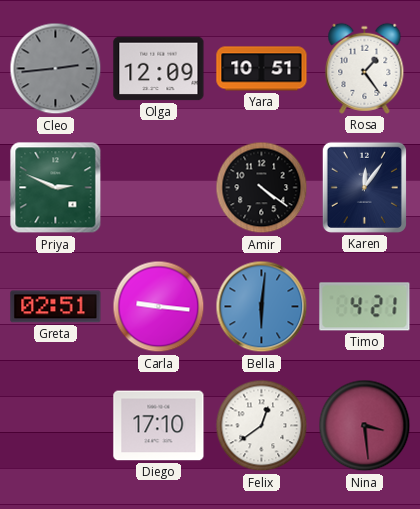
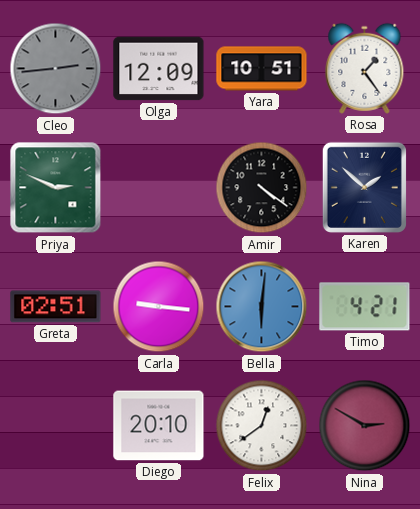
Karen: 12:06 -> 1:52 (364, 187)
Diego: 17:10 -> 20:10 (159, 426)
Nina: 3:29 -> 2:50 (365, 426)
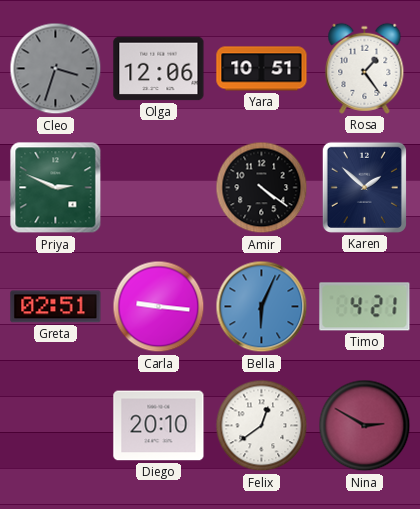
Cleo: 2:44 -> 3:33 (56, 69)
Olga: 12:09 -> 12:06 (159, 69)
Bella: 6:01 -> 6:04 (262, 307)
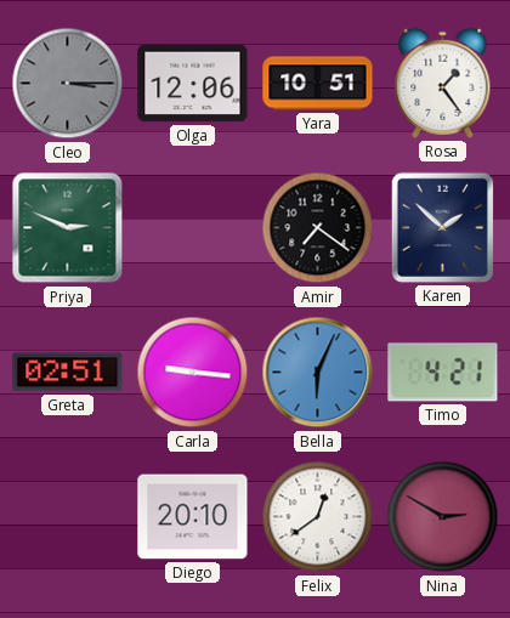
Cleo: 3:33 -> 3:15 (68, 84)
Amir: 4:21 -> 7:21 (318, 228)
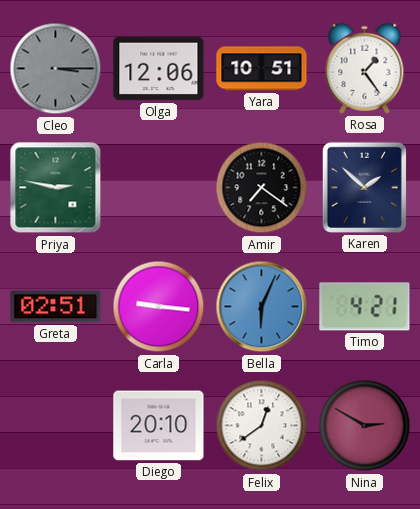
Priya: 2:49 -> 2:47 (56, 188)
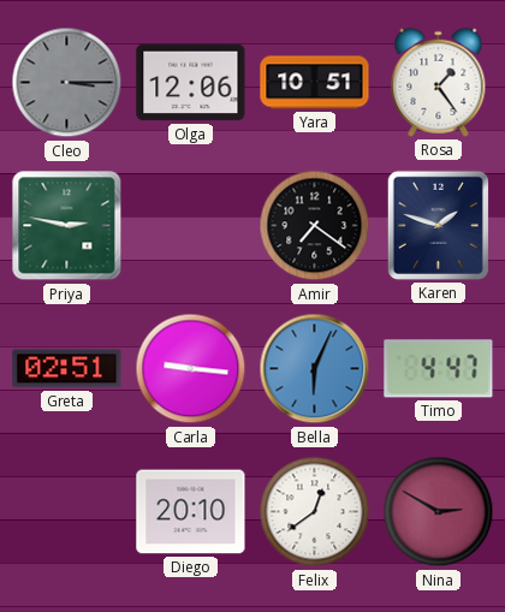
Karen: 1:52 -> 1:48 (438, 225)
Timo: 4:21 -> 4:47 (439, 369)
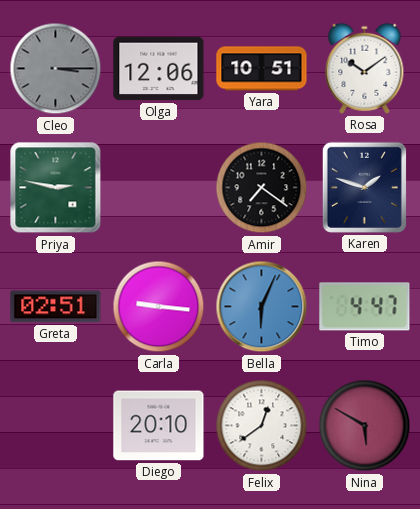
Rosa: 1:24 -> 10:09 (365, 68)
Nina: 2:50 -> 5:50 (365, 426)
